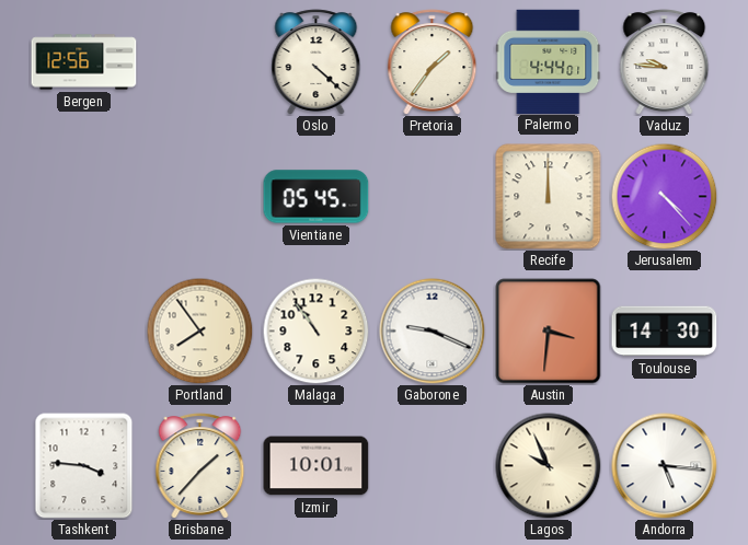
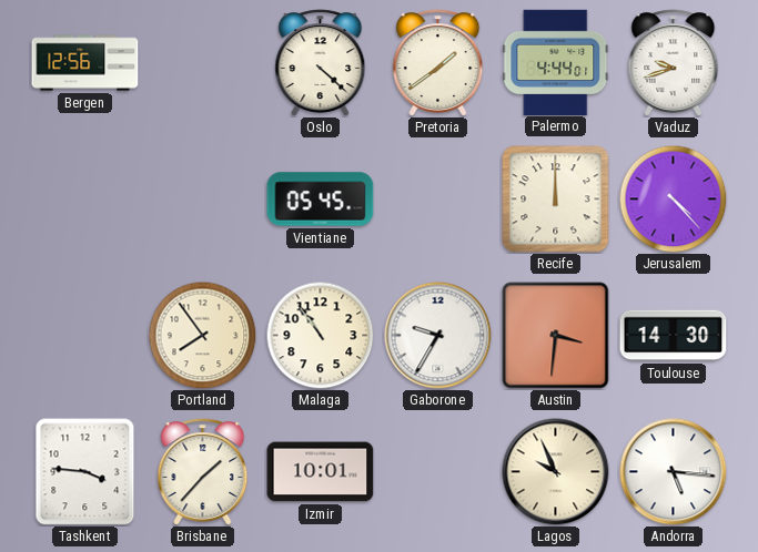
Pretoria: 1:36 -> 1:39 (438, 63)
Vaduz: 9:46 -> 9:42 (674, 63)
Gaborone: 9:19 -> 9:35 (438, 336)
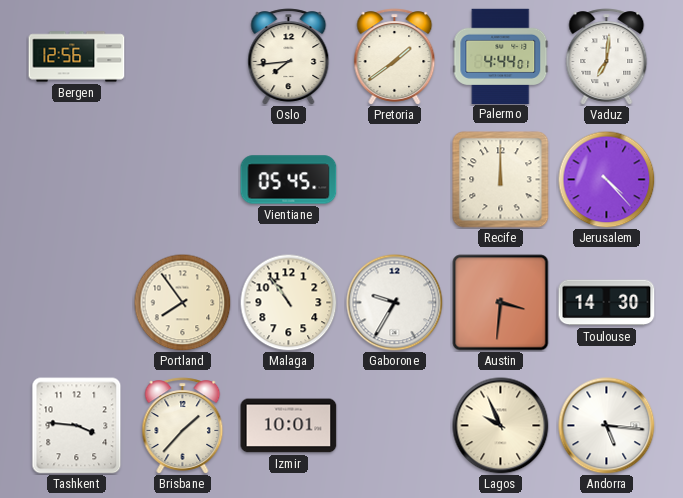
Oslo: 4:22 -> 7:44 (289, 57)
Vaduz: 9:42 -> 7:01 (607, 57)
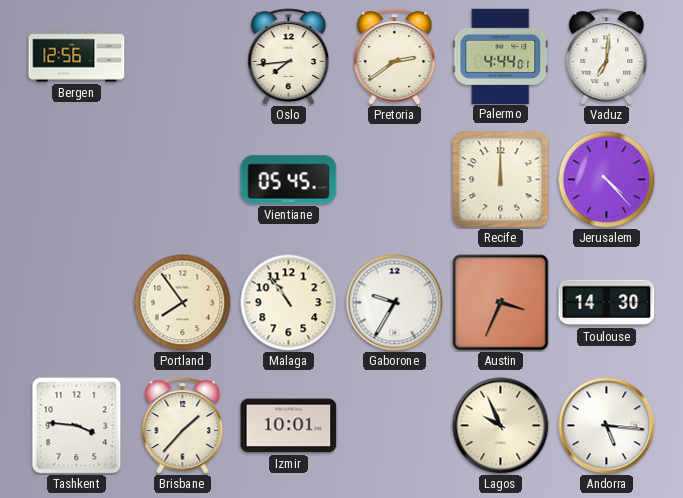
Pretoria: 1:39 -> 2:39 (395, 57)
Austin: 3:31 -> 3:34 (501, 303)
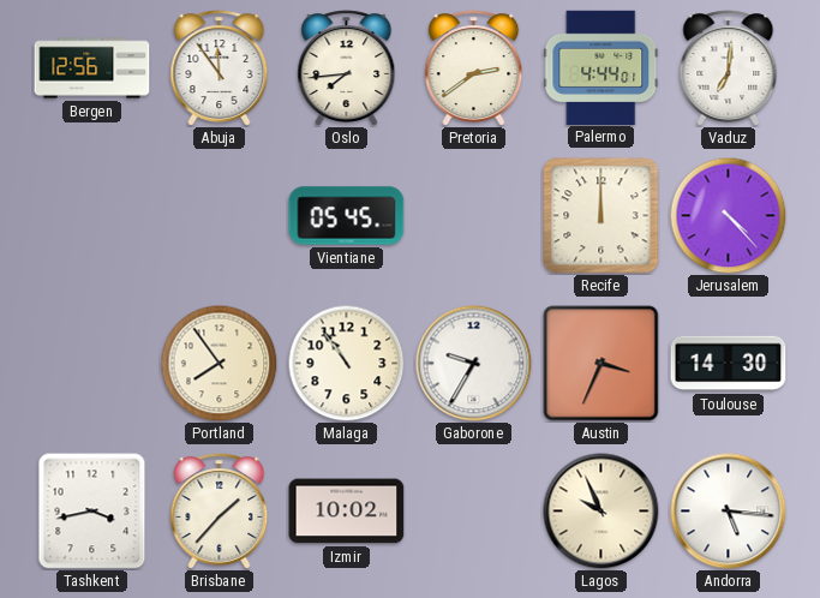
Abuja: none -> 11:54 (220, 68)
Tashkent: 3:46 -> 3:43 (92, 512)
Izmir: 10:01 -> 10:02 (347, 512)
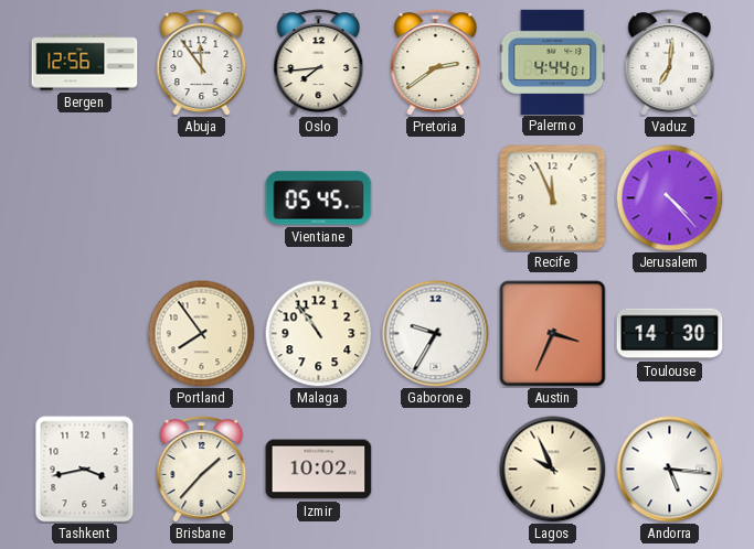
Recife: 12:00 -> 11:56 (553, 198)
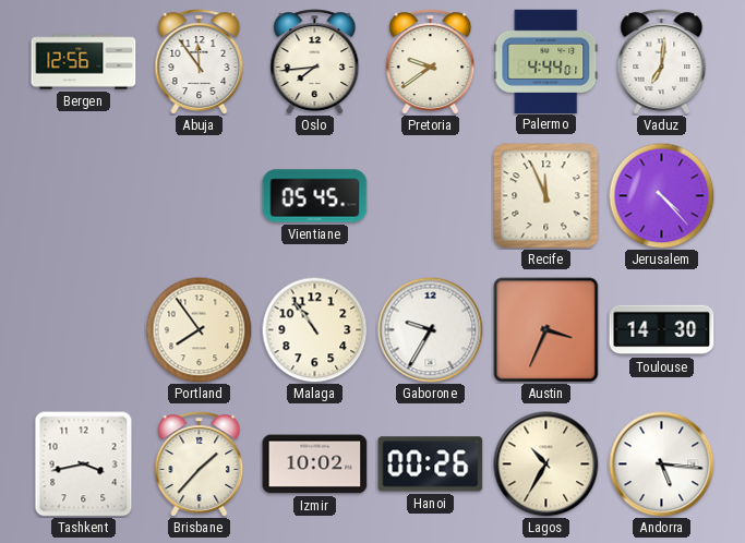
Pretoria: 2:39 -> 9:39 (431, 62)
Hanoi: none -> 00:26 (431, 464)
Lagos: 9:56 -> 10:35 (546, 464)
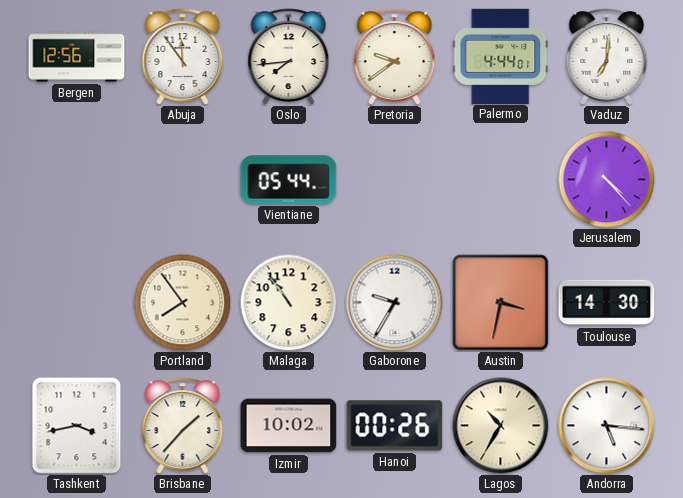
Vientiane: 05:45 -> 05:44 (289, 180)
Recife: 11:56 -> none (546, 196)
Austin: 3:34 -> 3:32 (501, 303)
